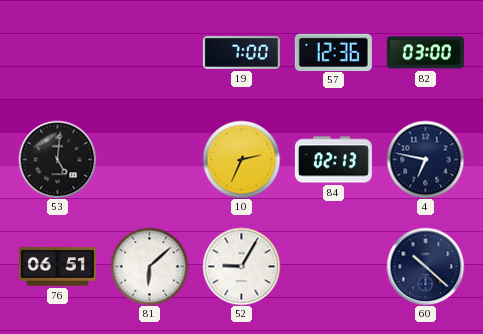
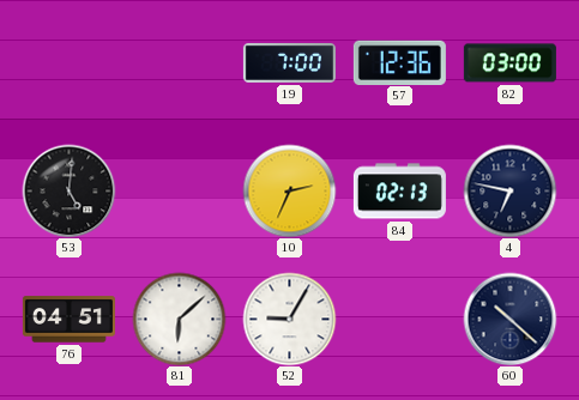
76: 06:51 -> 04:51 (68, 320)
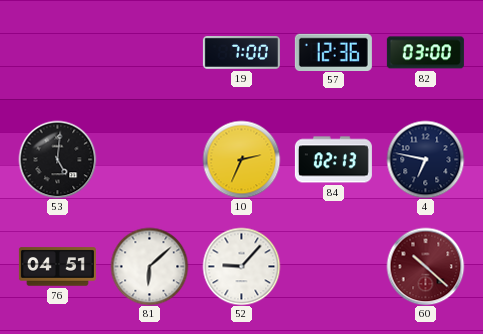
52: 9:05 -> 9:07 (241, 266)
60 dial: navy -> burgundy (425, 266)
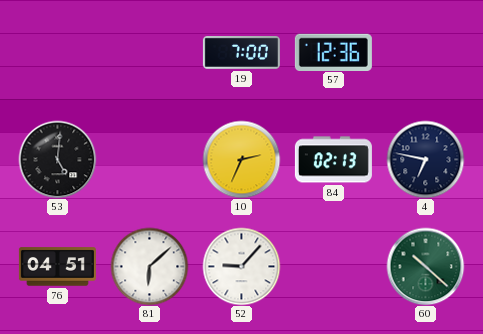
82: 03:00 -> none (425, 53)
60 dial: burgundy -> green (425, 266)
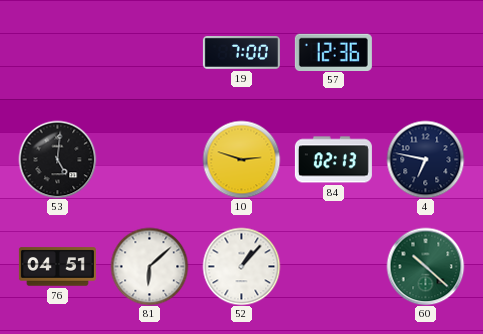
10: 2:34 -> 2:48 (241, 159)
52: 9:07 -> 1:07 (241, 266)
